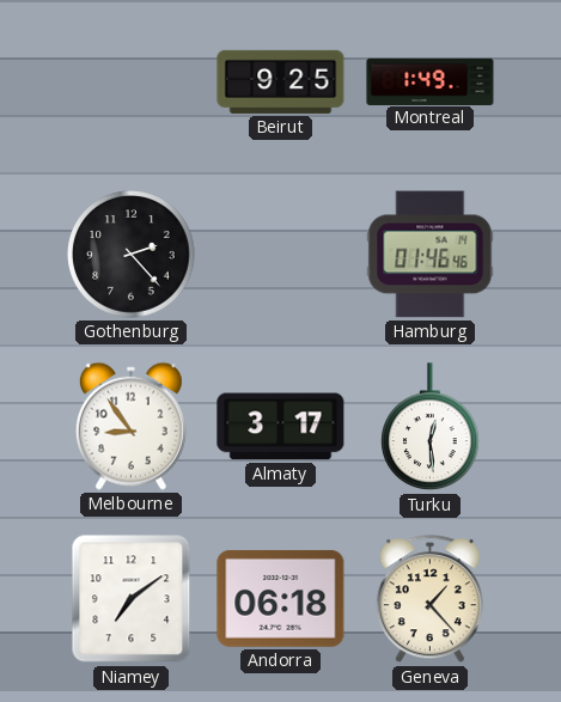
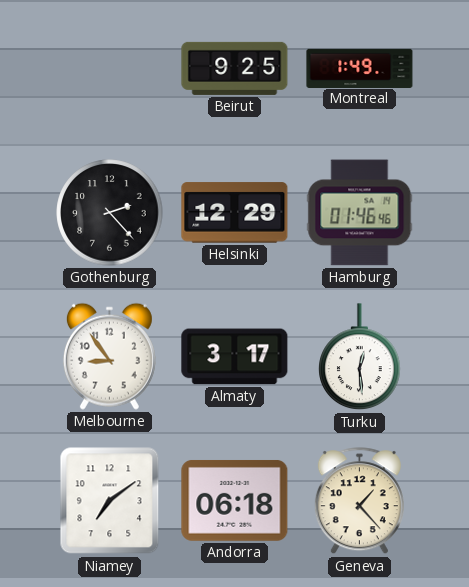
Helsinki: none -> 12:29 (235, 213)
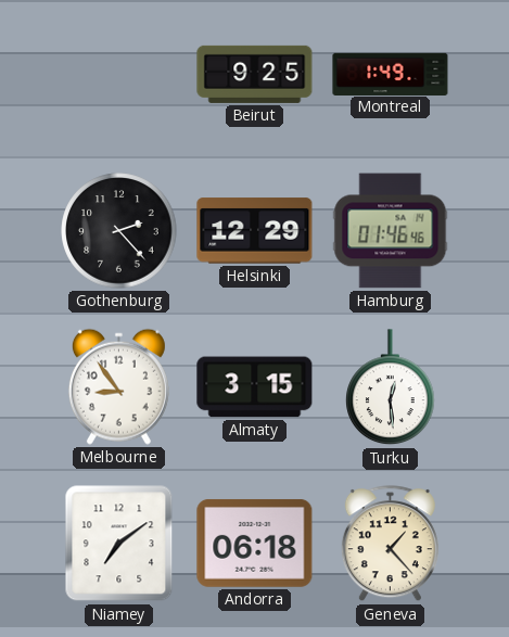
Almaty: 3:17 -> 3:15 (255, 387)
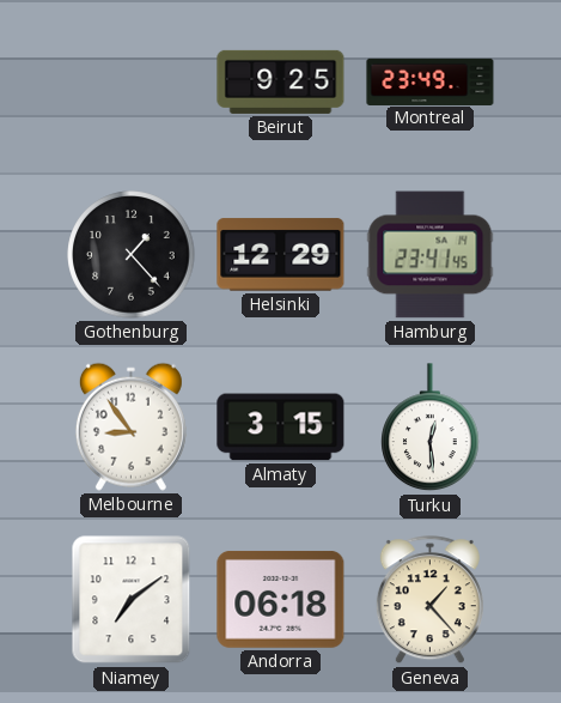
Montreal: 1:49 -> 23:49 (431, 81)
Gothenburg: 2:23 -> 1:23 (132, 255)
Hamburg: 01:46 -> 23:41 (431, 255)
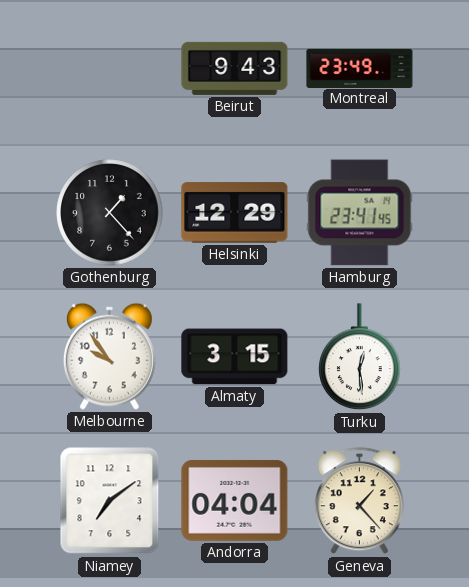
Beirut: 9:25 -> 9:43 (235, 68)
Melbourne: 8:54 -> 9:54 (109, 356)
Andorra: 06:18 -> 04:04 (235, 500)
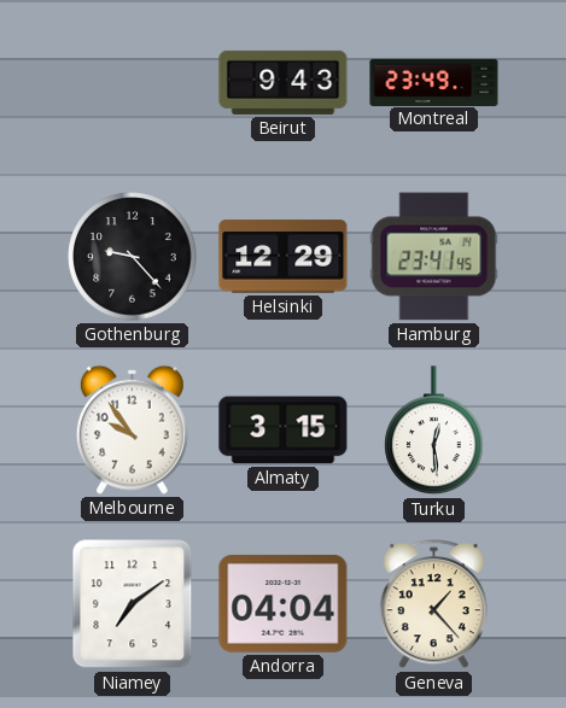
Gothenburg: 1:23 -> 9:23 (133, 257)
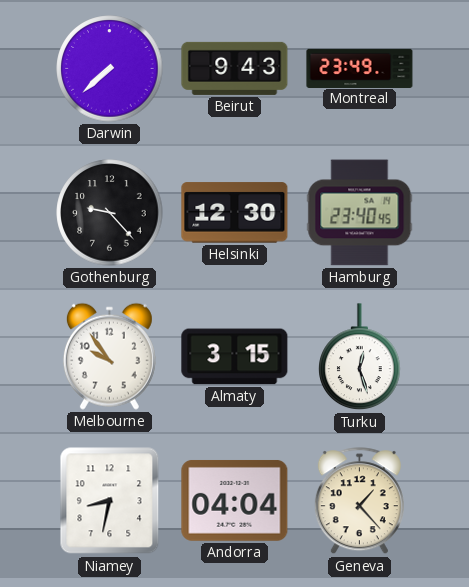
Darwin: none -> 7:38 (110, 69)
Helsinki: 12:29 -> 12:30 (235, 213)
Hamburg: 23:41 -> 23:40 (360, 213)
Turku: 12:29 -> 12:27 (360, 357)
Niamey: 7:09 -> 8:32 (110, 501)
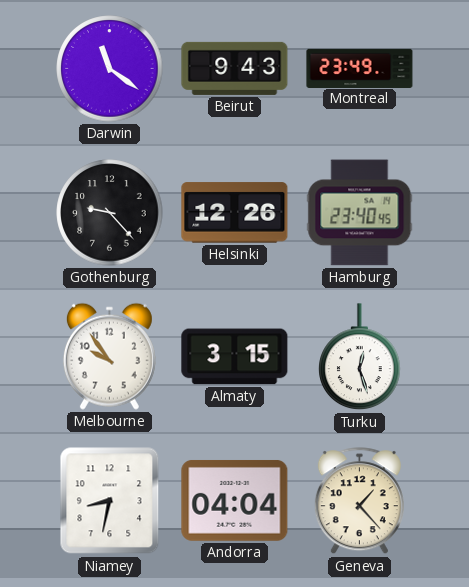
Darwin: 7:38 -> 11:21 (110, 69)
Helsinki: 12:30 -> 12:26 (235, 213)
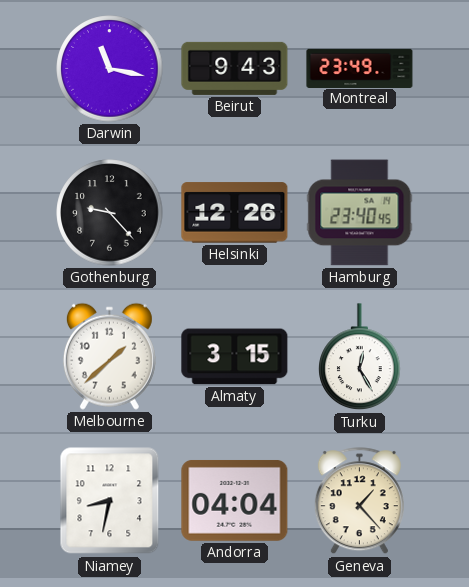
Darwin: 11:21 -> 11:17 (110, 69)
Melbourne: 9:54 -> 1:38 (109, 356)
Turku: 12:27 -> 12:25 (360, 357)
